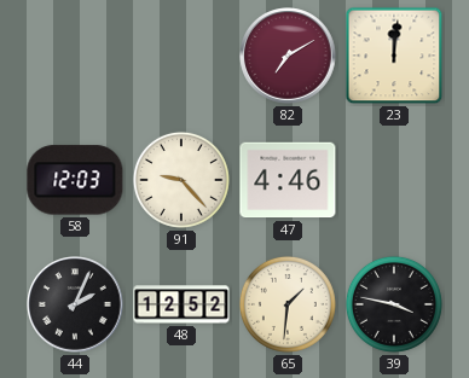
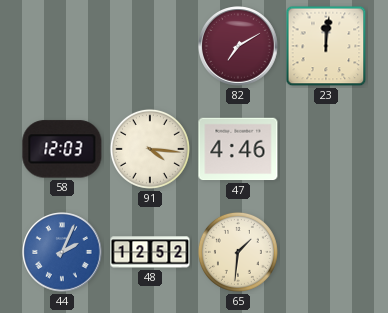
91: 9:23 -> 4:16 (150, 149)
44 dial: black -> blue (62, 252)
39: 3:47 -> none (394, 304)
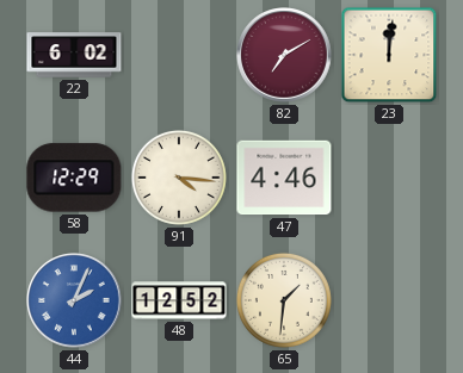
22: none -> 6:02 (74, 55)
58: 12:03 -> 12:29 (74, 178)
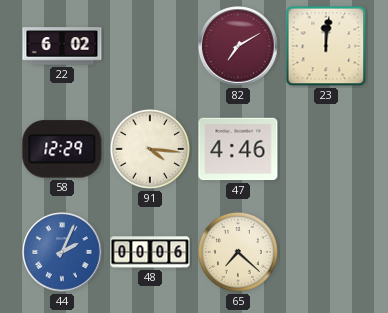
48: 12:52 -> 00:06 (150, 252)
65: 1:31 -> 7:22 (238, 252)
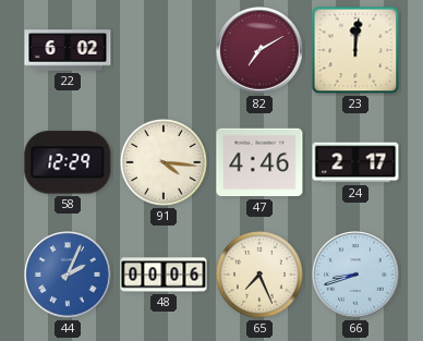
24: none -> 2:17 (355, 162)
65: 7:22 -> 7:26 (259, 275)
66: none -> 8:42 (355, 275)
